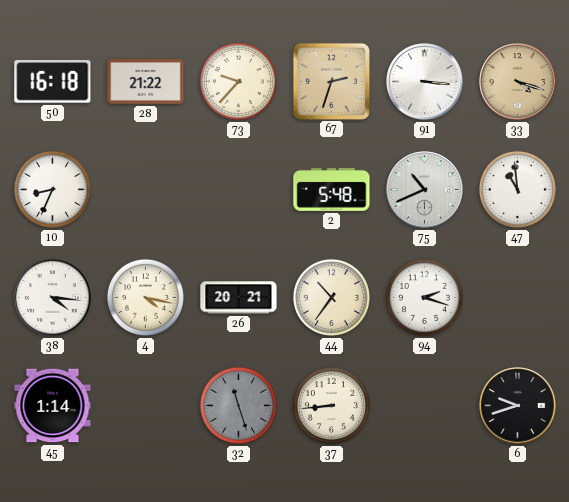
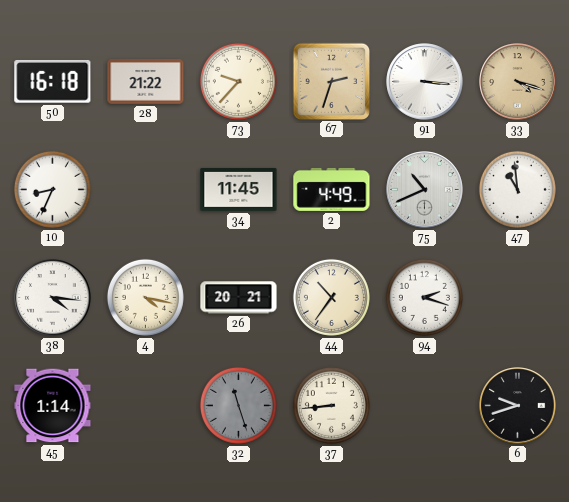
34: none -> 11:45 (239, 189)
2: 5:48 -> 4:49 (332, 189)
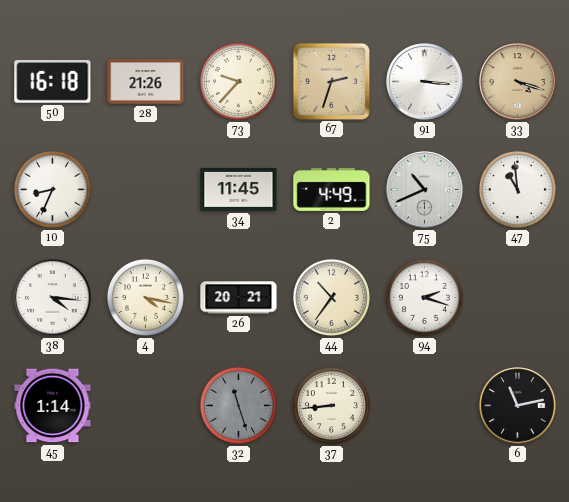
28: 21:22 -> 21:26 (146, 82)
6: 9:42 -> 11:13 (518, 406)
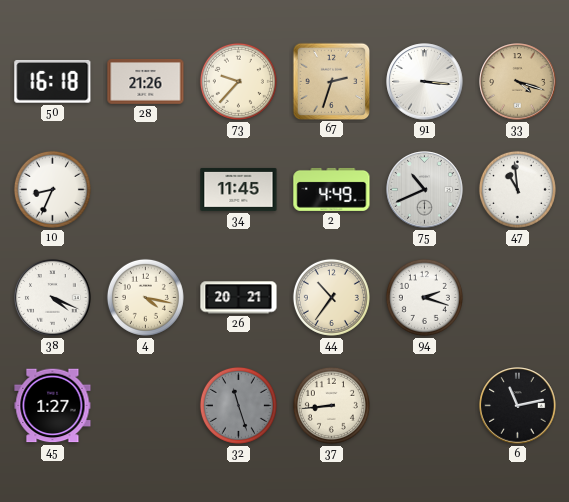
38: 4:16 -> 4:19 (53, 298)
45: 1:14 -> 1:27 (53, 406)
